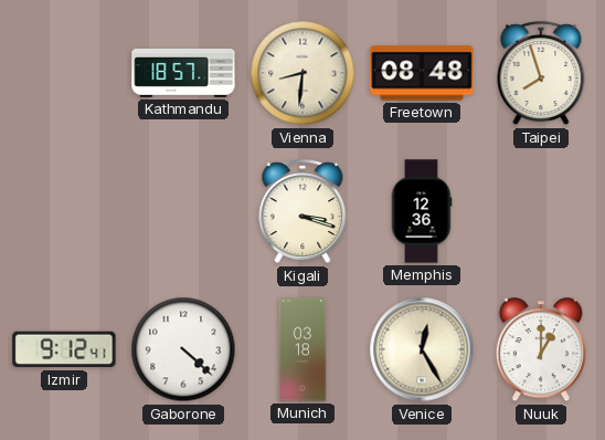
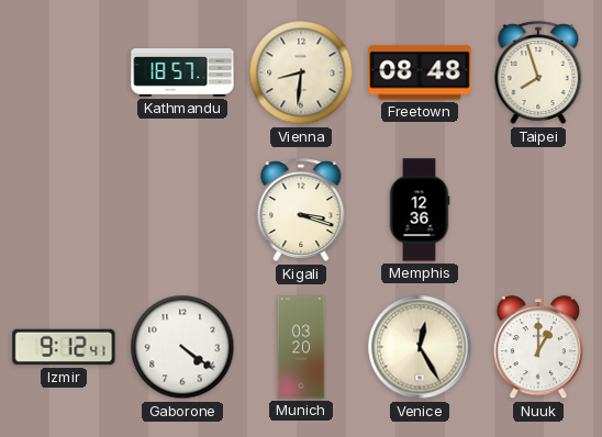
Gaborone: 4:22 -> 4:21 (182, 347)
Munich: 03:18 -> 03:20 (301, 347)
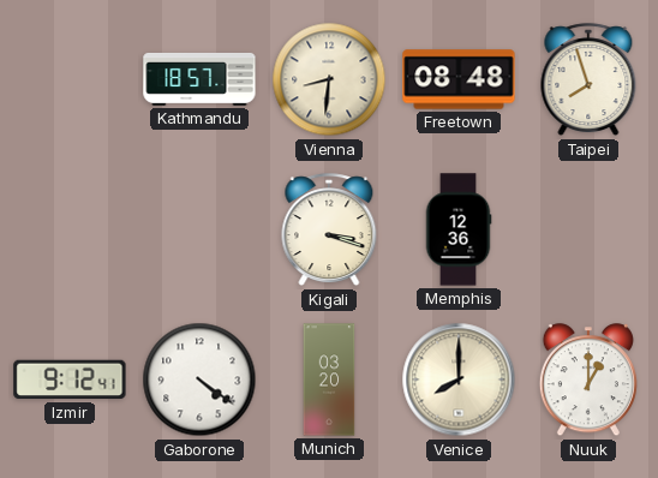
Venice: 12:25 -> 8:00 (459, 380)
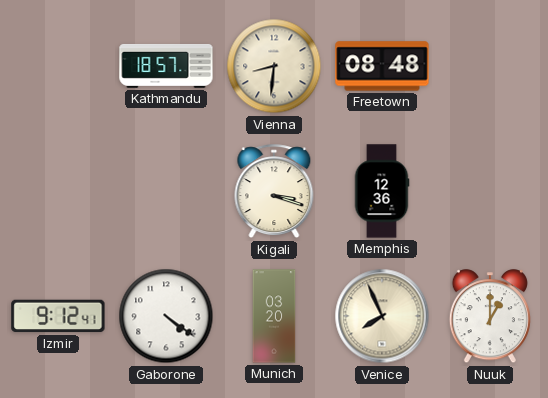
Taipei: 7:57 -> none (588, 80)
Venice: 8:00 -> 7:56 (382, 316)
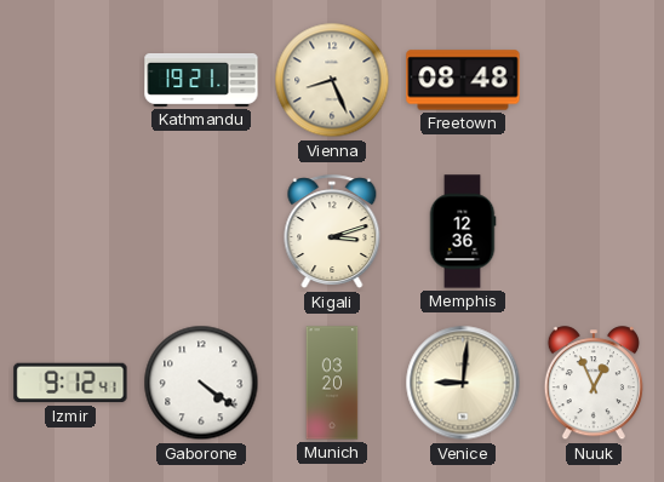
Kathmandu: 18:57 -> 19:21 (201, 80)
Vienna: 8:31 -> 8:26 (332, 80)
Kigali: 3:18 -> 3:12 (332, 233)
Venice: 7:56 -> 9:01 (463, 383)
Nuuk: 1:00 -> 12:56 (594, 384)
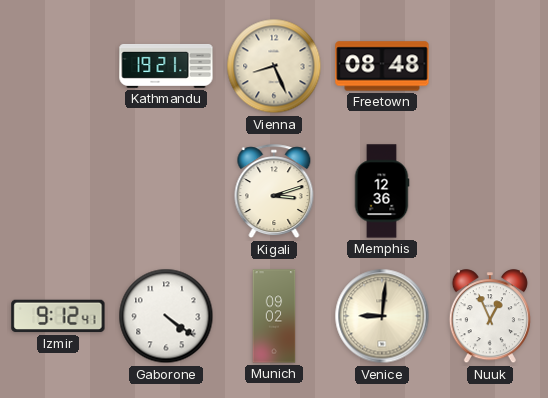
Munich: 03:20 -> 09:02 (274, 316)
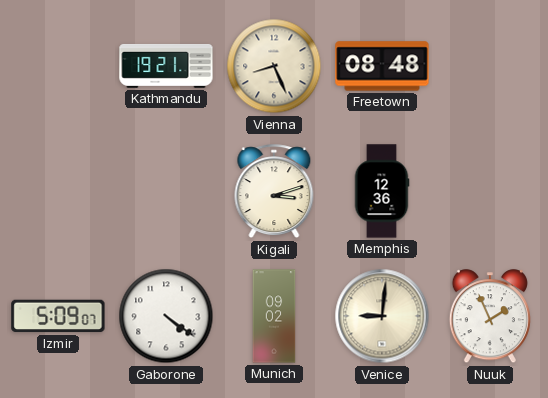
Izmir: 9:12 -> 5:09 (58, 316)
Nuuk: 12:56 -> 1:56 (490, 317)
